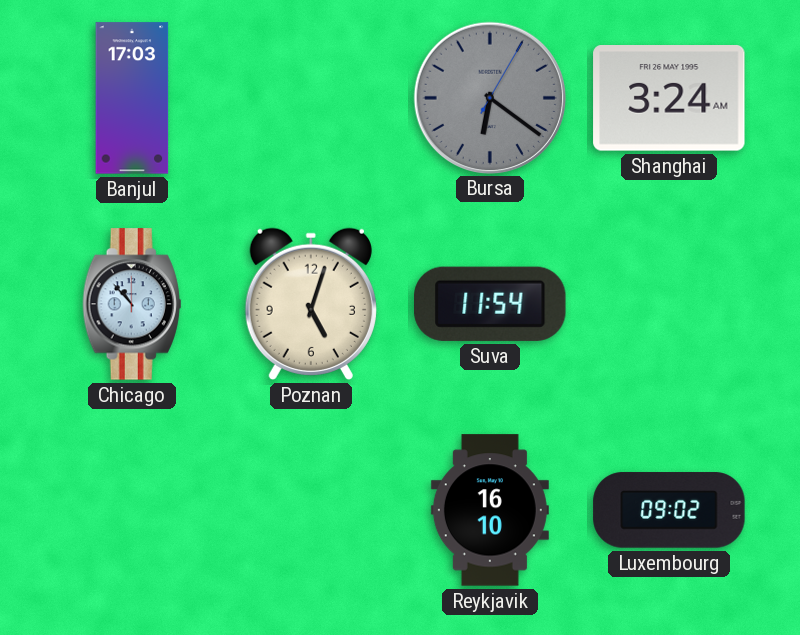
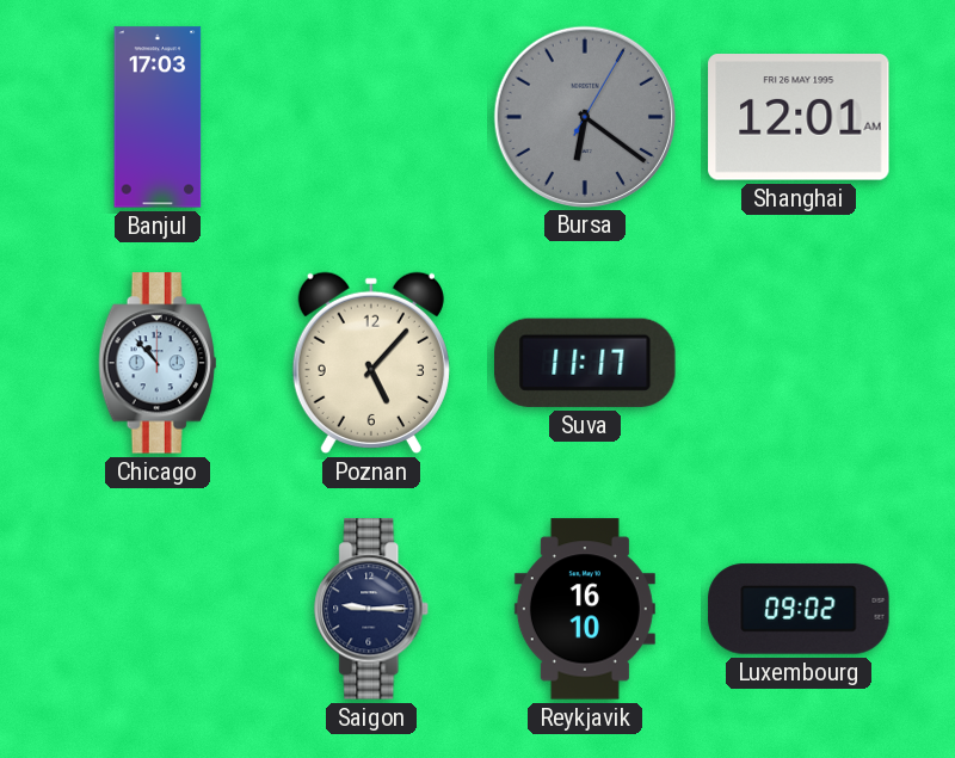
Shanghai: 3:24 -> 12:01 (799, 117)
Poznan: 5:03 -> 5:07 (371, 363)
Suva: 11:54 -> 11:17 (586, 363)
Saigon: none -> 9:15 (372, 609)
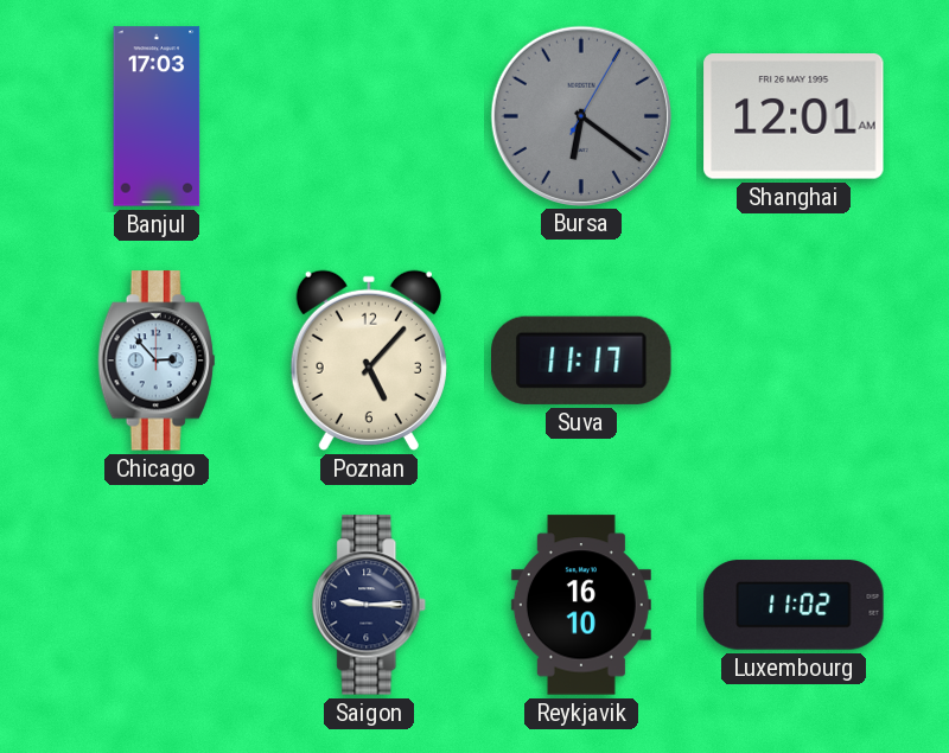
Chicago: 10:53 -> 2:53 (157, 360)
Luxembourg: 09:02 -> 11:02 (794, 605)
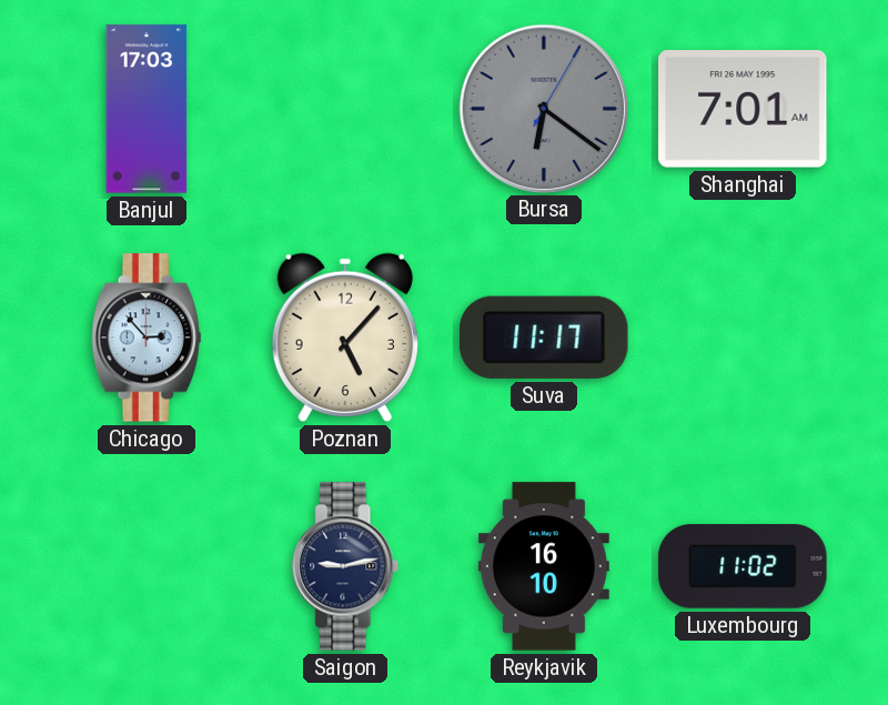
Shanghai: 12:01 -> 7:01 (743, 109)
Saigon: 9:15 -> 9:13 (346, 566)
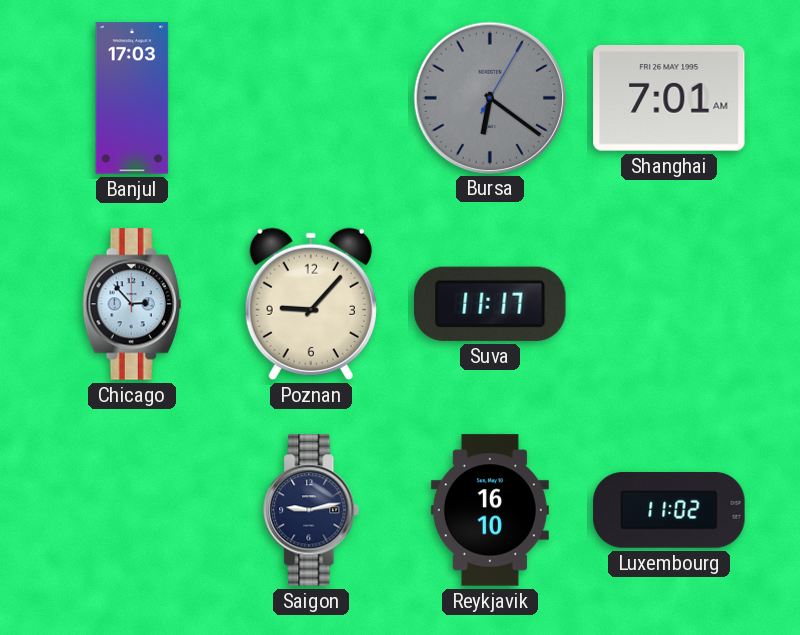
Poznan: 5:07 -> 9:07 (311, 304)
